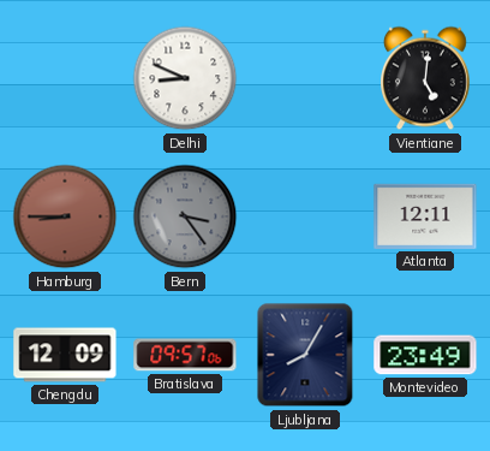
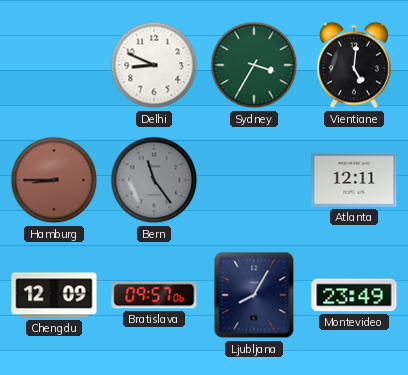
Sydney: none -> 3:35 (254, 65)
Bern: 3:24 -> 11:24 (154, 180)
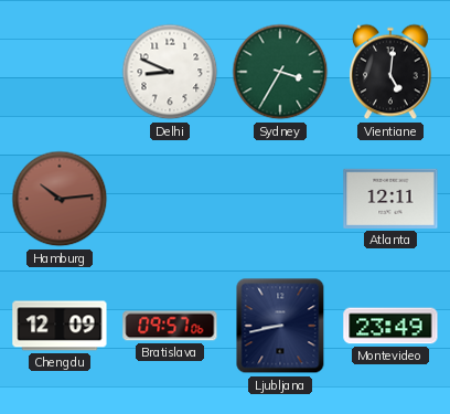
Hamburg: 8:45 -> 10:14 (60, 199)
Bern: 11:24 -> none (154, 180)
Ljubljana: 8:05 -> 8:43 (280, 326)
